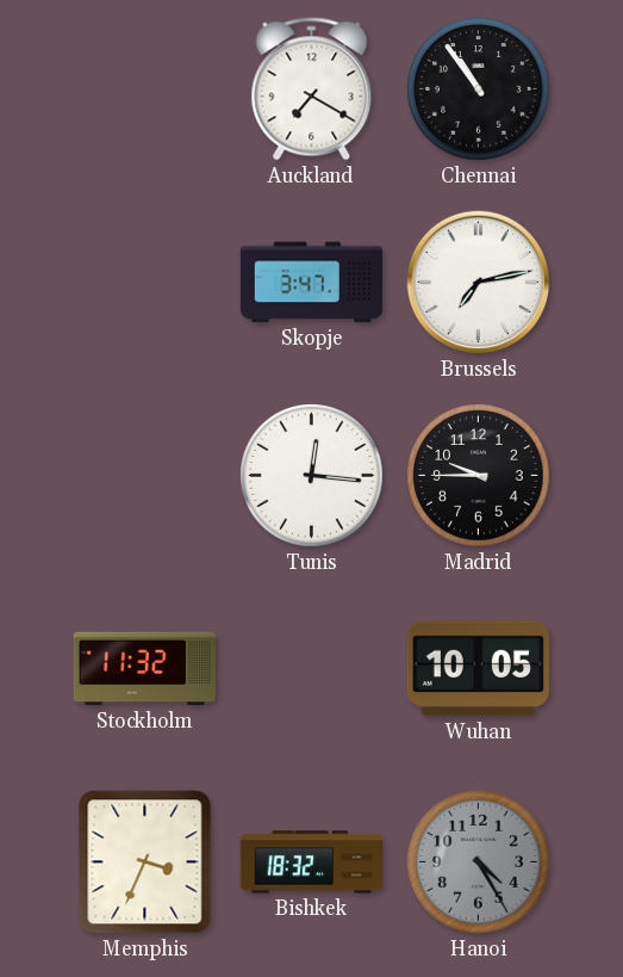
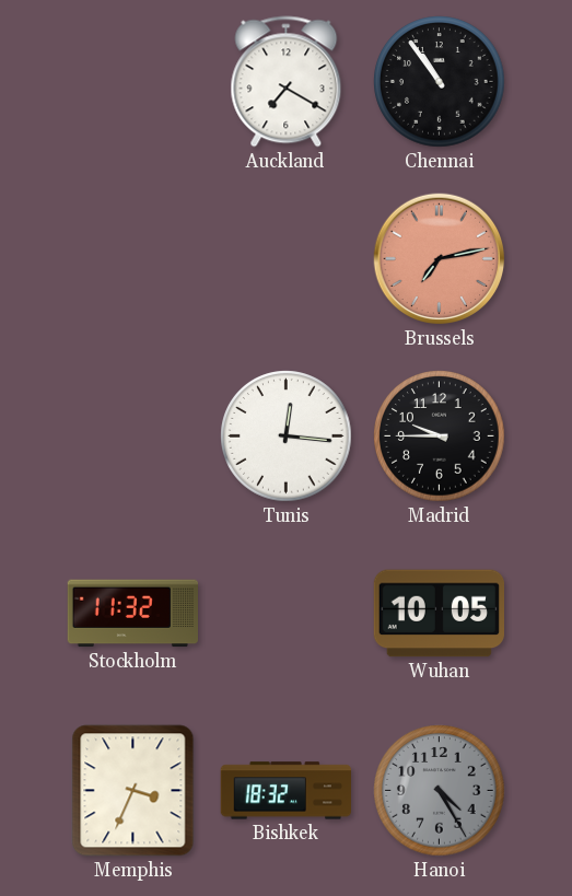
Skopje: 3:47 -> none (312, 283)
Brussels dial: white -> salmon (440, 259)
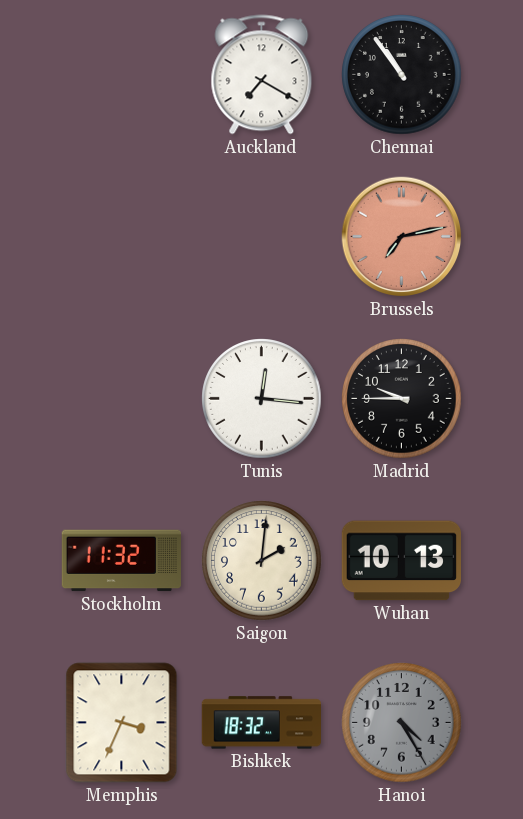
Saigon: none -> 2:01 (262, 561)
Wuhan: 10:05 -> 10:13 (401, 561)
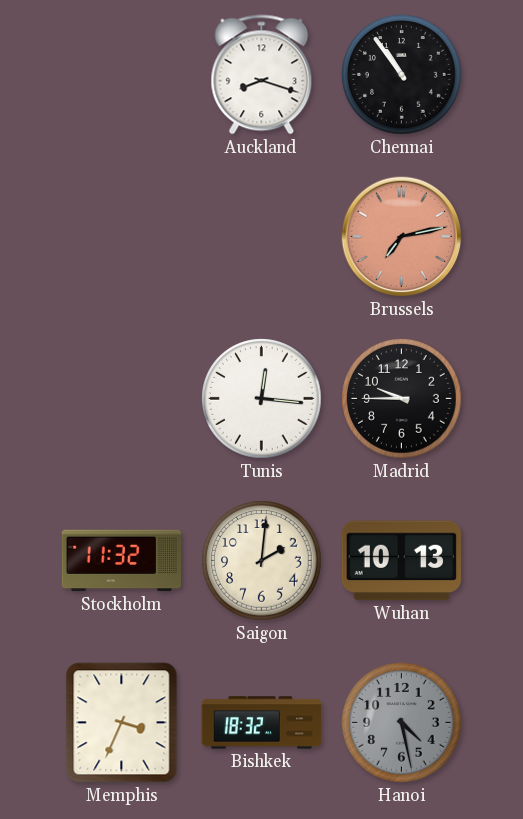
Auckland: 7:20 -> 8:18 (262, 75)
Hanoi: 4:25 -> 4:28 (402, 723)
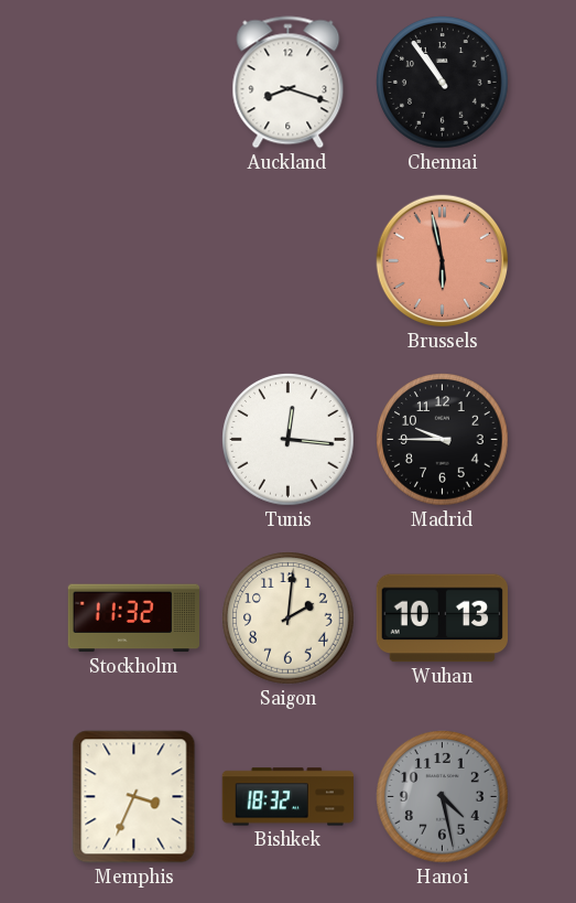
Brussels: 7:13 -> 5:58 (443, 261)
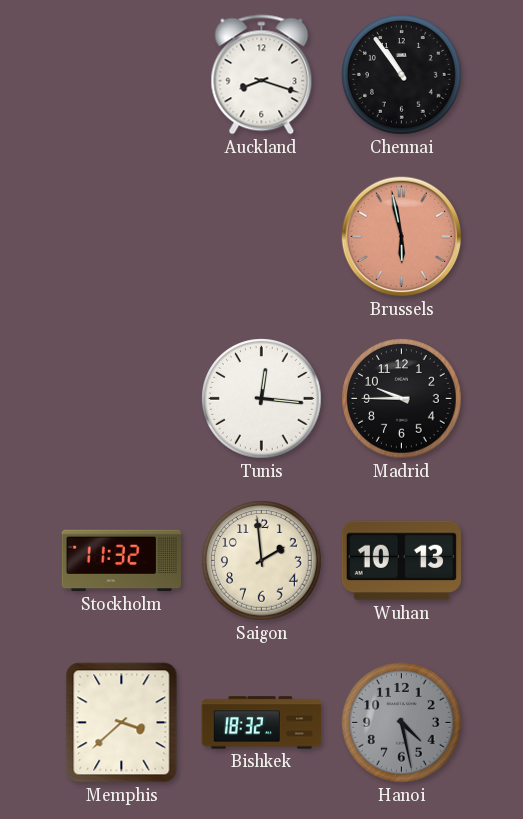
Saigon: 2:01 -> 1:59 (262, 561)
Memphis: 3:34 -> 3:38 (122, 723)
